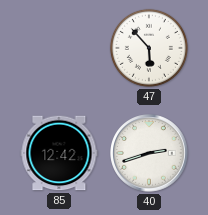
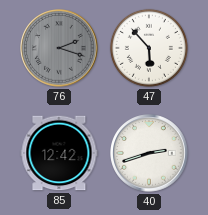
76: none -> 2:18 (59, 48)
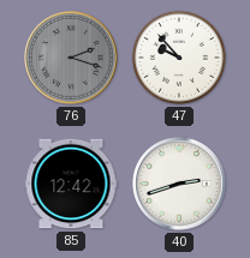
47: 5:53 -> 9:53 (179, 58)
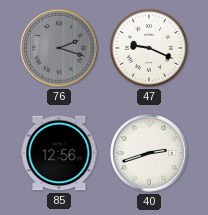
47: 9:53 -> 9:19 (149, 48)
85: 12:42 -> 12:56 (59, 153)
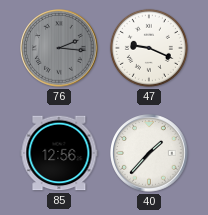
76: 2:18 -> 2:16 (59, 48)
40: 2:42 -> 1:37 (149, 153)
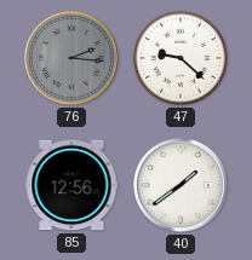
47: 9:19 -> 9:22 (181, 58)
40: 1:37 -> 1:39 (181, 185)
